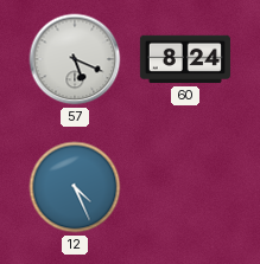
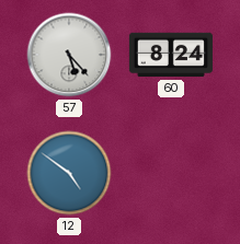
57: 5:19 -> 5:23 (69, 55)
12: 4:26 -> 4:51 (69, 173)
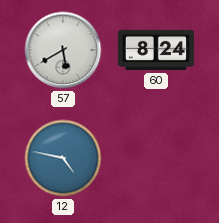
57: 5:23 -> 5:40 (63, 50)
12: 4:51 -> 4:47 (63, 158)
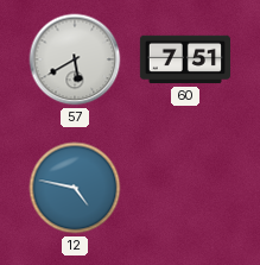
60: 8:24 -> 7:51 (185, 59)
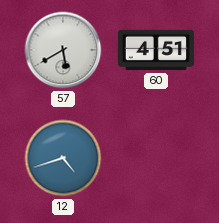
60: 7:51 -> 4:51 (156, 50)
12: 4:47 -> 4:42 (63, 158)
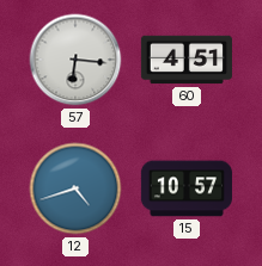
57: 5:40 -> 6:16 (75, 60)
15: none -> 10:57 (187, 188)
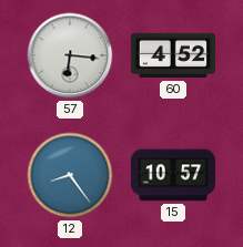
60: 4:51 -> 4:52 (173, 55)
12: 4:42 -> 8:24 (70, 175)
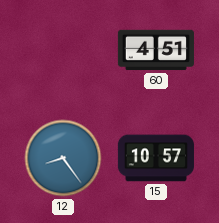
57: 6:16 -> none (70, 55)
60: 4:52 -> 4:51 (156, 50)
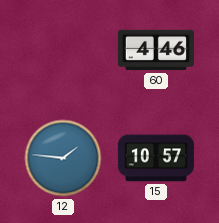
60: 4:51 -> 4:46 (156, 50)
12: 8:24 -> 1:46 (63, 158)
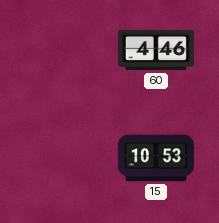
12: 1:46 -> none (63, 158)
15: 10:57 -> 10:53 (156, 158)
